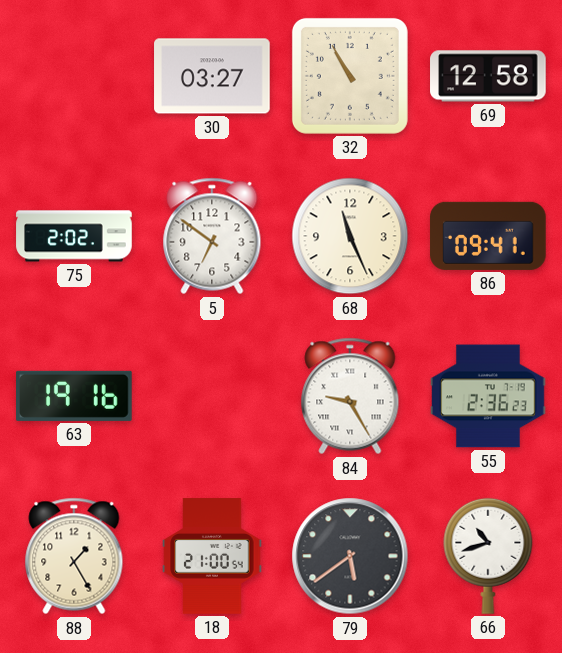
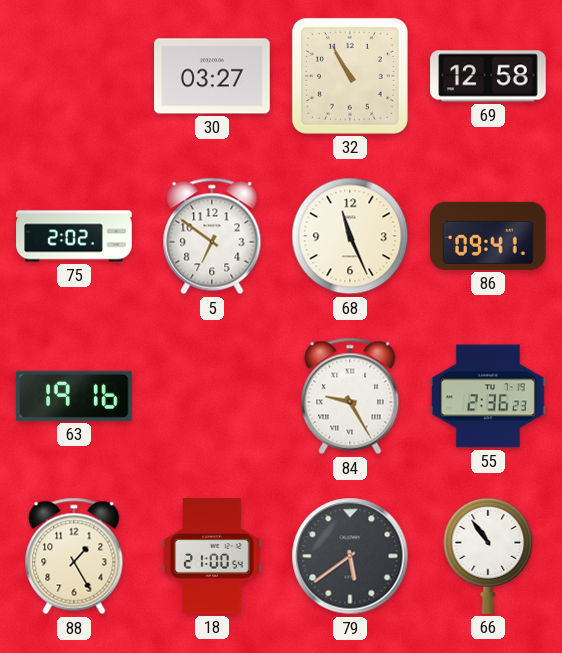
66: 10:42 -> 10:54 (488, 556)
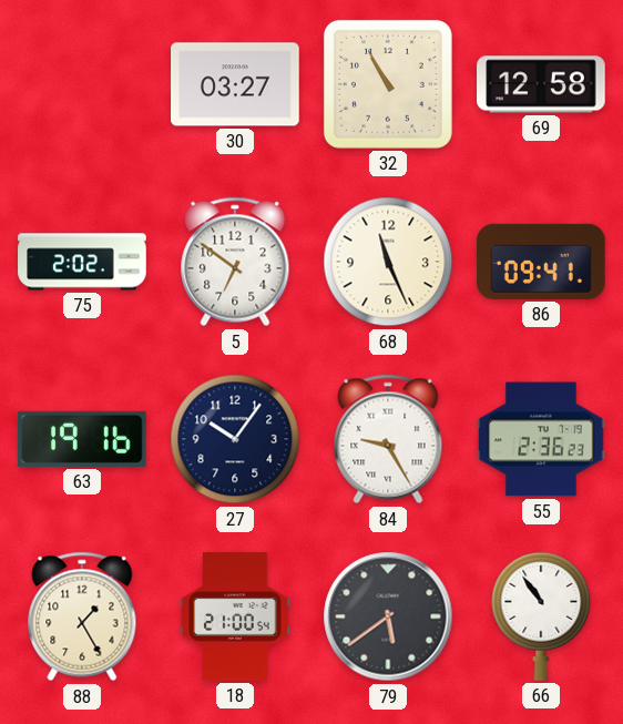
27: none -> 10:06 (235, 439)
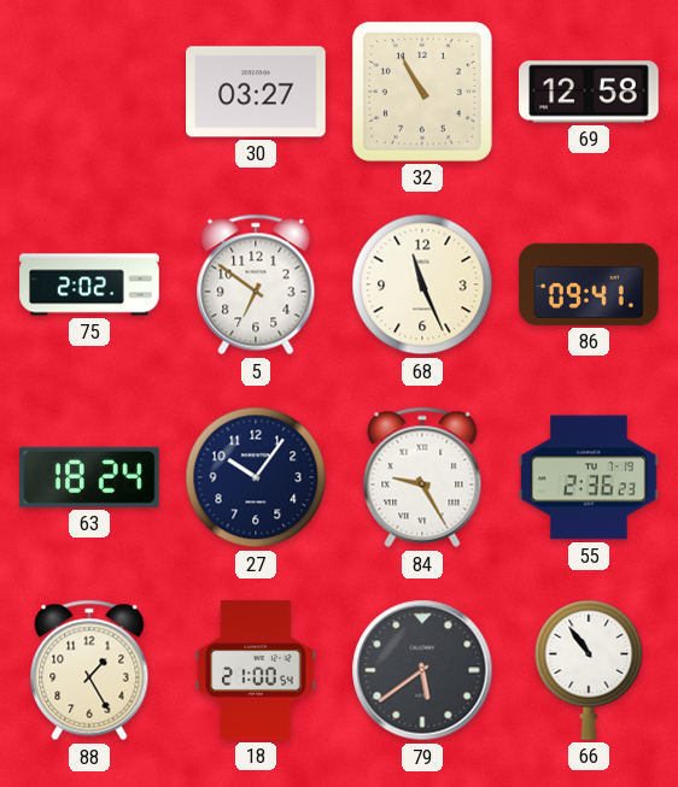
63: 19:16 -> 18:24 (89, 477)
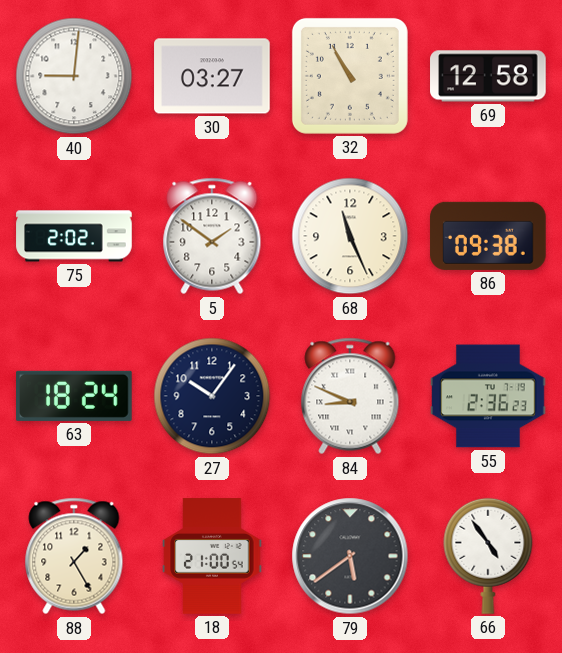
40: none -> 9:01 (74, 76)
5: 6:51 -> 1:51 (212, 236)
86: 09:41 -> 09:38 (488, 236)
84: 9:25 -> 8:49 (350, 396)
66: 10:54 -> 4:54 (488, 556)
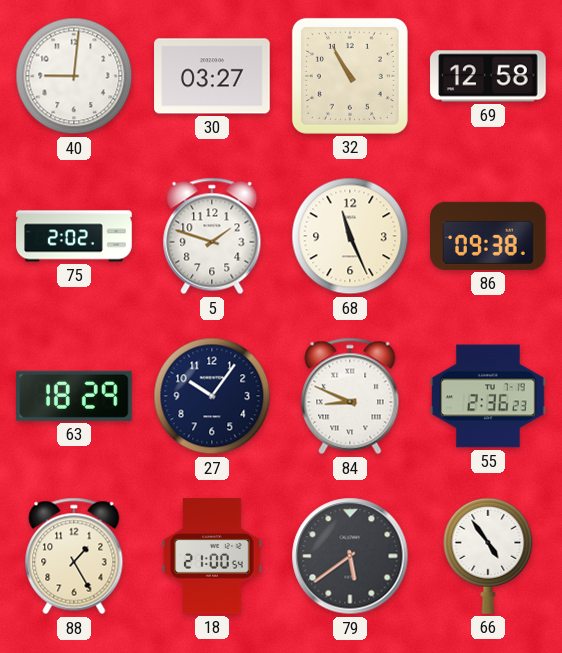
5: 1:51 -> 1:48 (212, 236)
63: 18:24 -> 18:29 (74, 396)
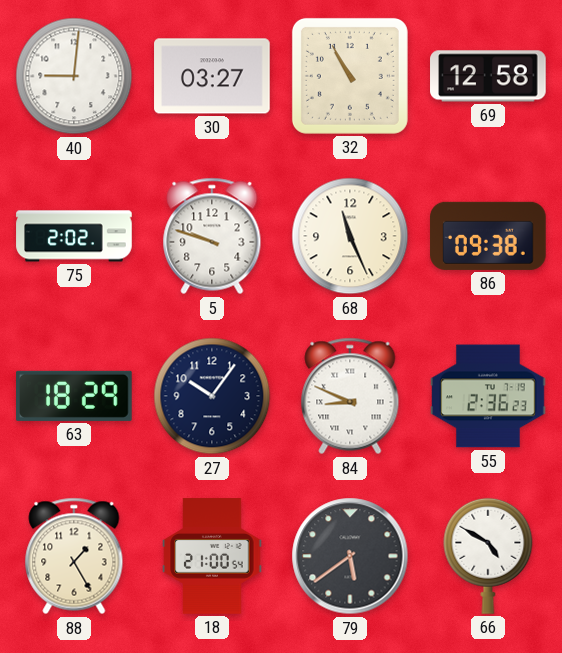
5: 1:48 -> 9:48 (212, 236)
66: 4:54 -> 4:50 (488, 556)
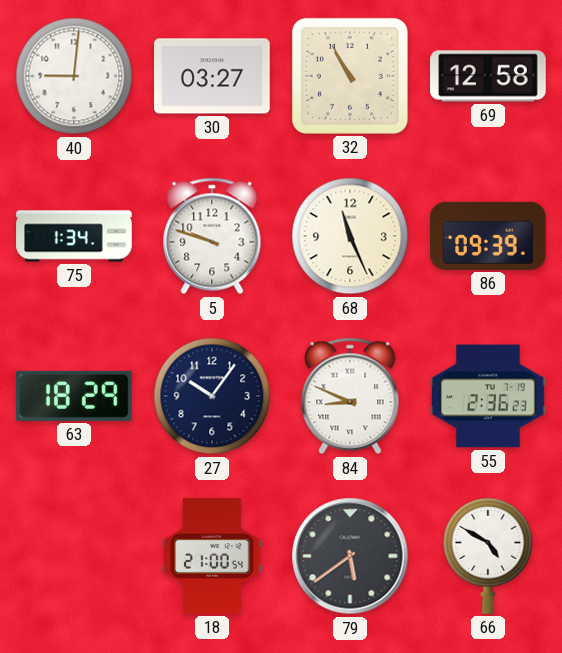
75: 2:02 -> 1:34 (74, 236)
86: 09:38 -> 09:39 (488, 236)
88: 1:25 -> none (74, 556)
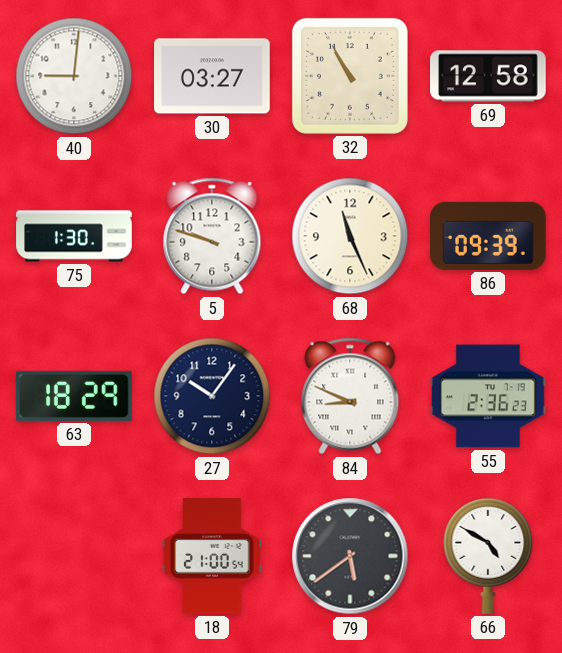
75: 1:34 -> 1:30 (74, 236)
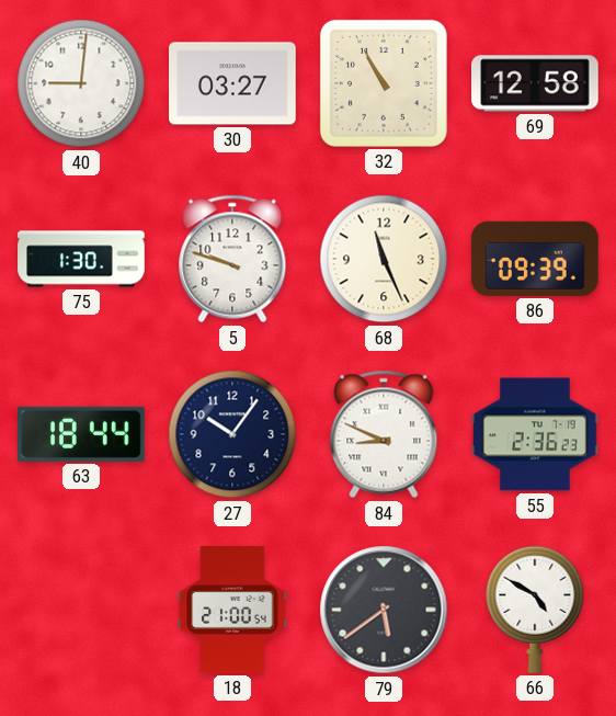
63: 18:29 -> 18:44 (81, 434)
